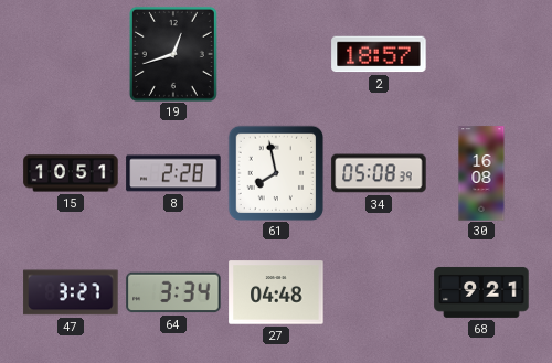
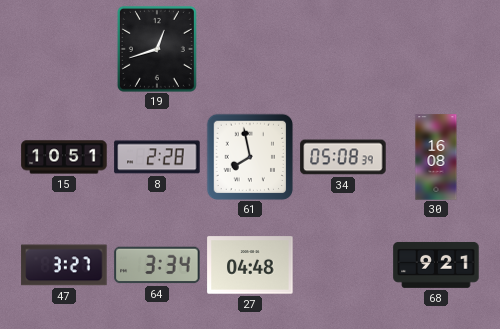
2: 18:57 -> none (379, 54)
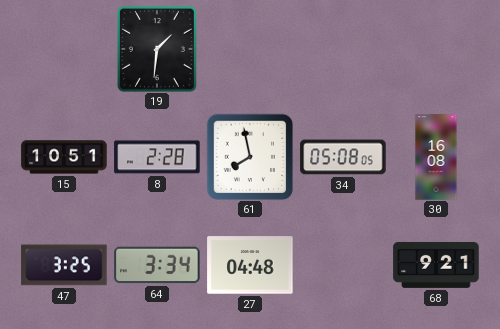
19: 12:42 -> 1:31 (157, 49)
34: 05:08:39 -> 05:08:05 (343, 157)
47: 3:27 -> 3:25 (64, 265)
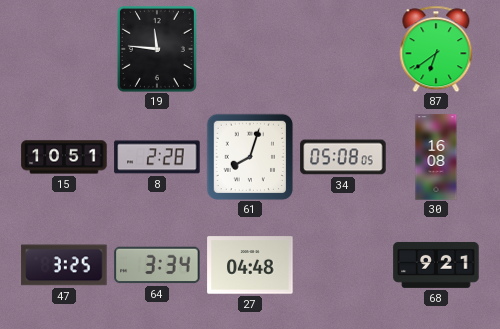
19: 1:31 -> 11:46 (157, 49)
87: none -> 6:39 (436, 49)
61: 7:58 -> 8:03 (250, 157)
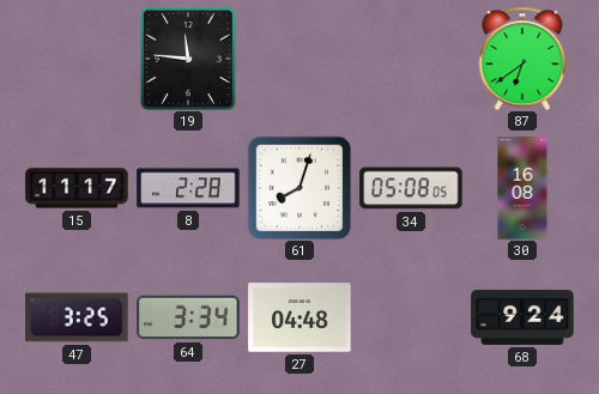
15: 10:51 -> 11:17 (77, 188)
68: 9:21 -> 9:24 (522, 317)
